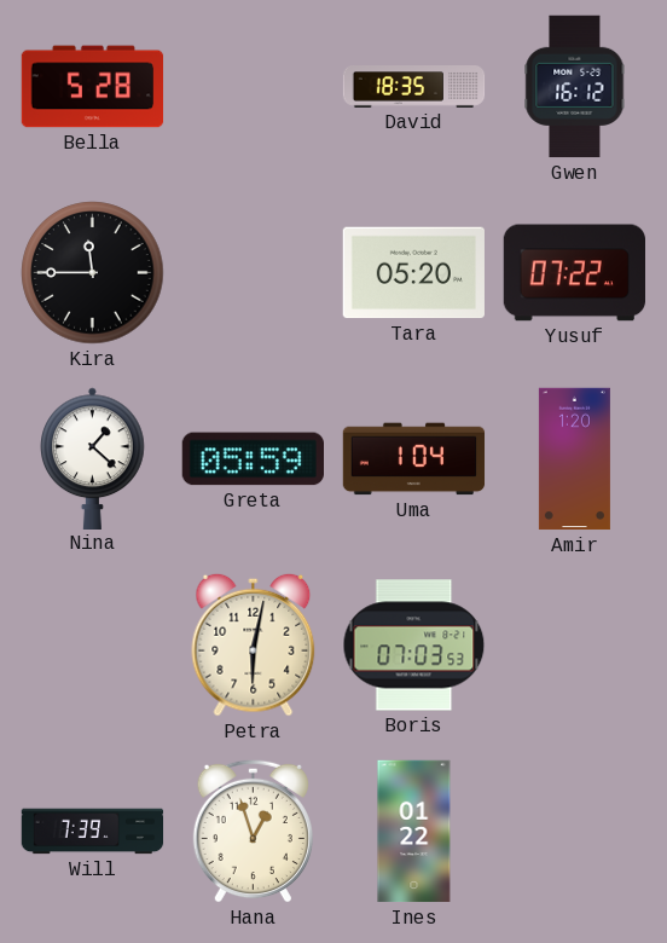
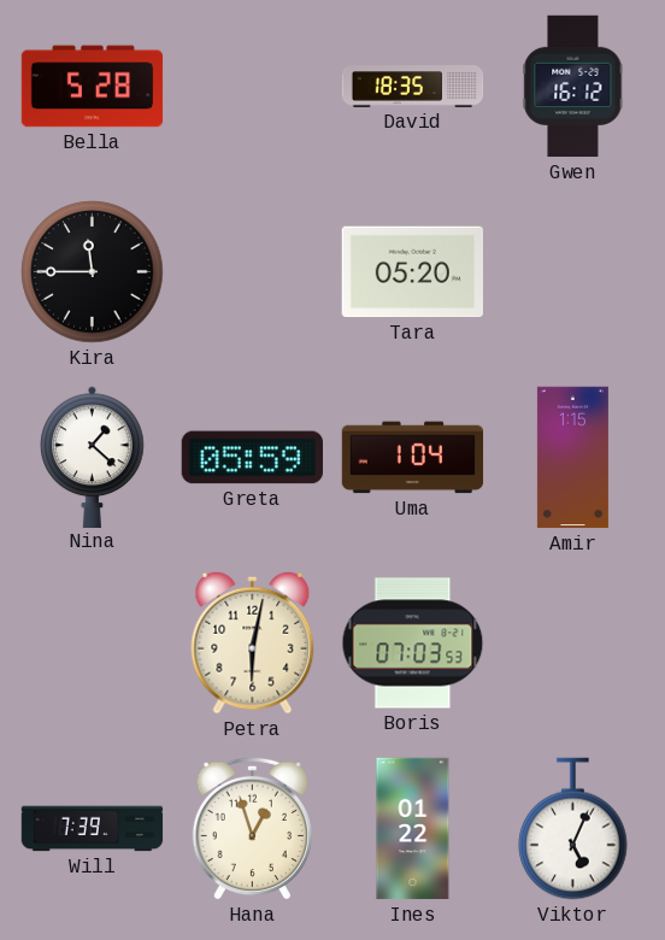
Yusuf: 07:22 -> none (574, 273)
Amir: 1:20 -> 1:15 (572, 458)
Viktor: none -> 5:04 (573, 829)
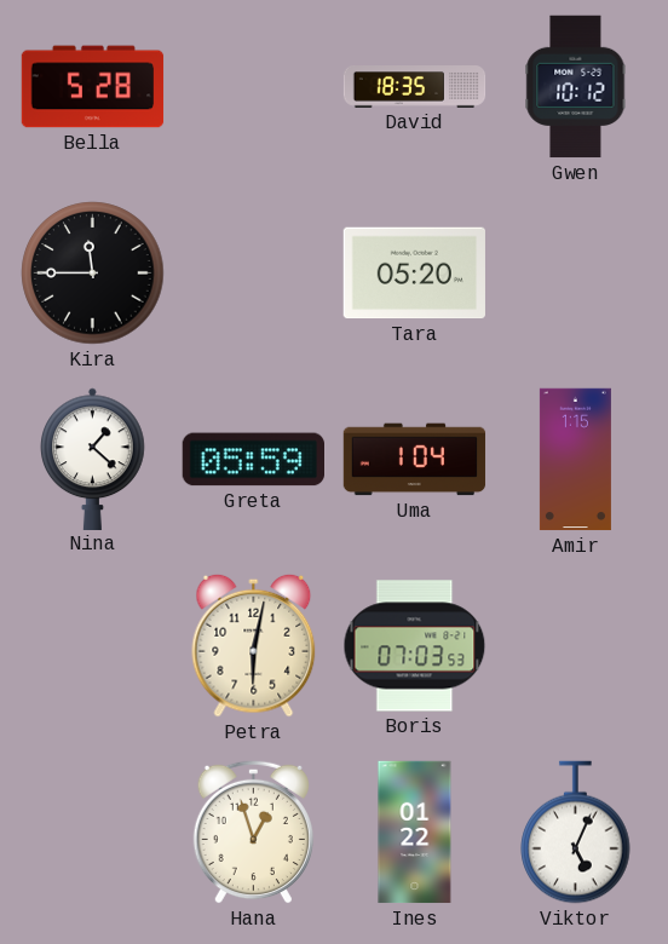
Gwen: 16:12 -> 10:12 (576, 87)
Will: 7:39 -> none (93, 829)
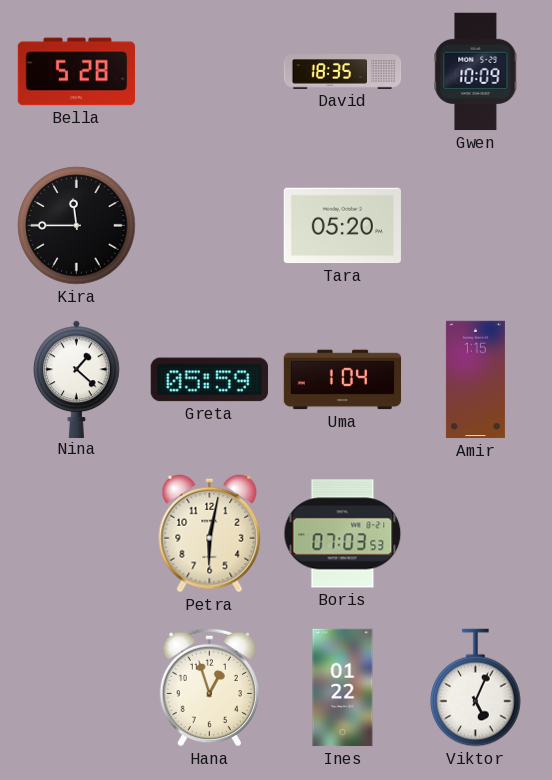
Gwen: 10:12 -> 10:09 (476, 72)
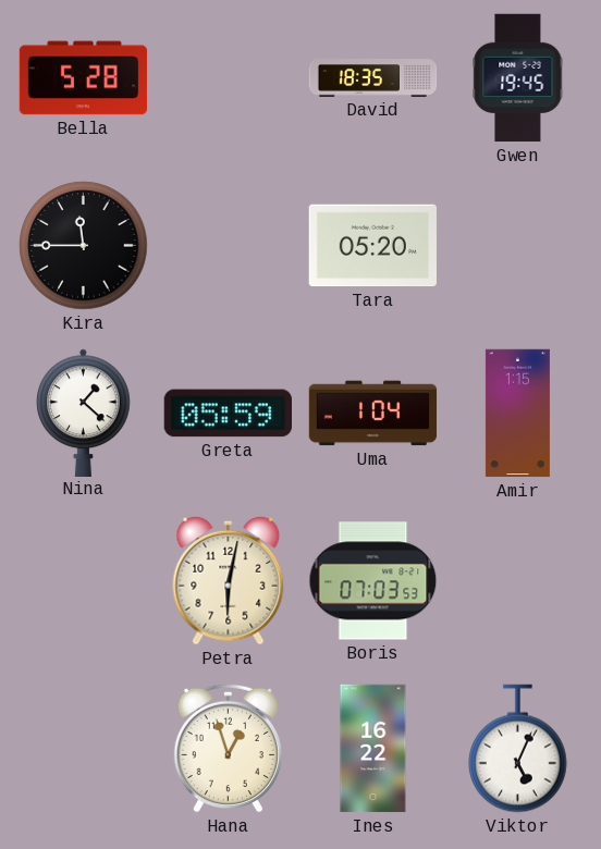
Gwen: 10:09 -> 19:45 (518, 78)
Ines: 01:22 -> 16:22 (373, 749)
